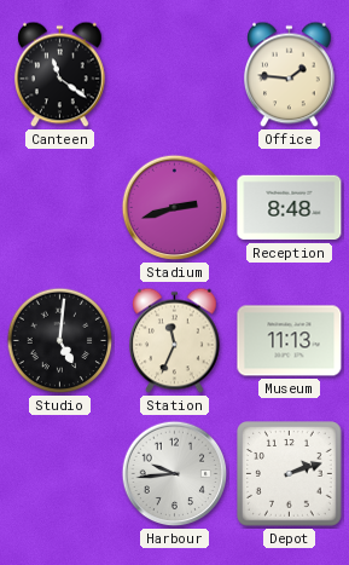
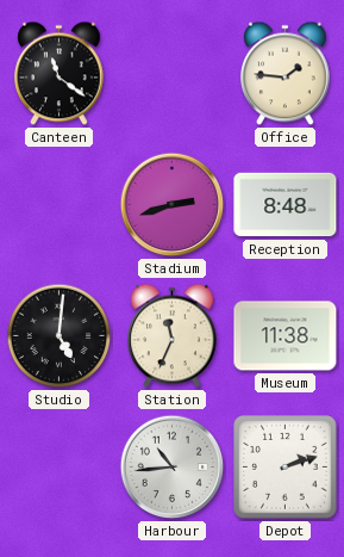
Museum: 11:13 -> 11:38 (286, 336)
Harbour: 9:44 -> 10:44 (173, 468)
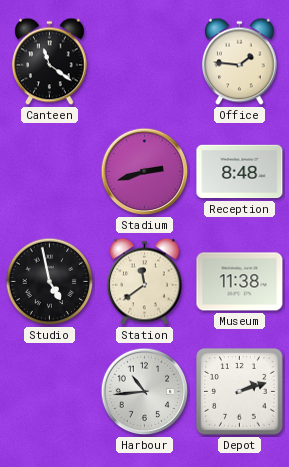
Studio: 5:01 -> 4:58 (50, 282)
Station: 11:34 -> 11:39 (145, 282)
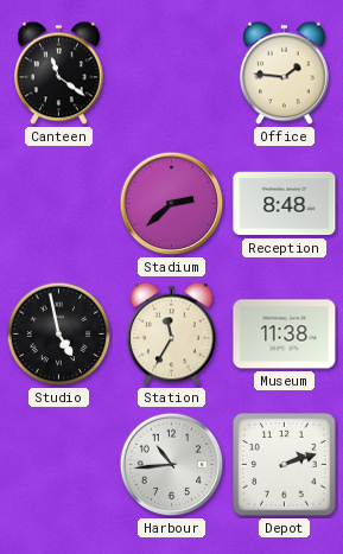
Stadium: 2:42 -> 2:38 (172, 204)
Station: 11:39 -> 11:35 (172, 335)
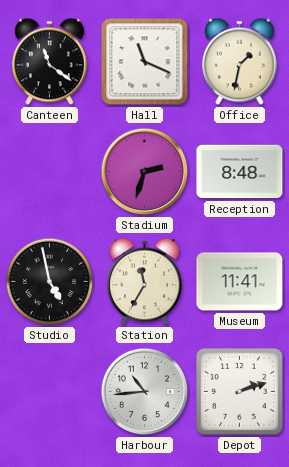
Hall: none -> 11:19 (145, 62)
Office: 1:46 -> 1:32 (240, 62)
Stadium: 2:38 -> 2:33 (145, 172)
Museum: 11:38 -> 11:41 (240, 282)
